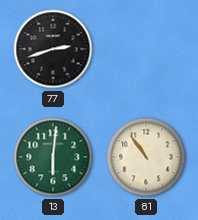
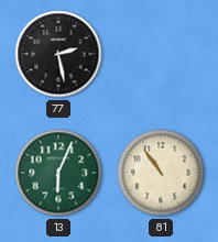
77: 2:42 -> 2:28 (58, 54)
13: 6:01 -> 6:04 (58, 173)
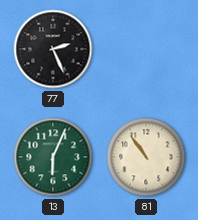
77: 2:28 -> 2:26 (53, 49)
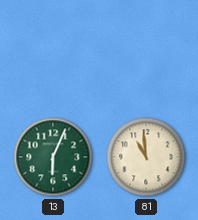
77: 2:26 -> none (53, 49)
81: 10:54 -> 10:59 (146, 157)
